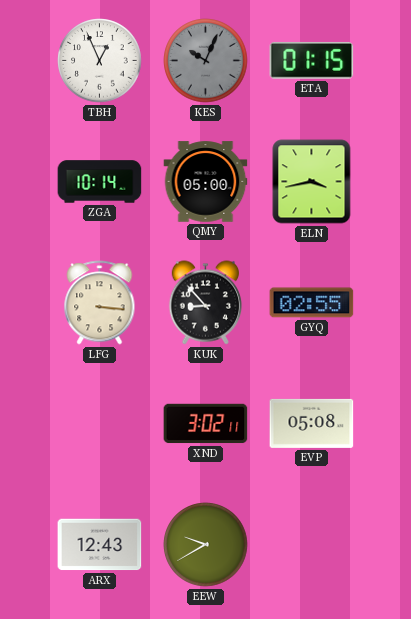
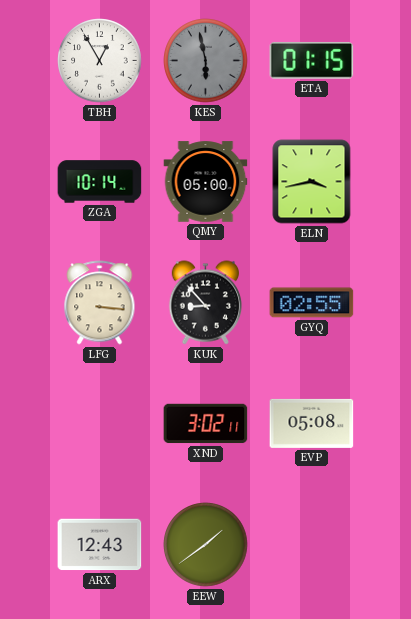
TBH: 12:56 -> 12:55 (100, 61)
KES: 10:04 -> 5:58 (206, 61)
EEW: 9:40 -> 1:39 (206, 545)
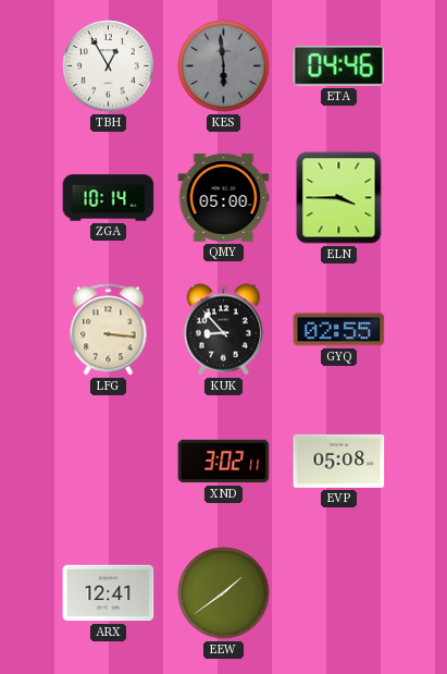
KES: 5:58 -> 5:59 (224, 66)
ETA: 01:15 -> 04:46 (339, 66)
ELN: 3:43 -> 3:45 (339, 198)
ARX: 12:43 -> 12:41 (109, 593)
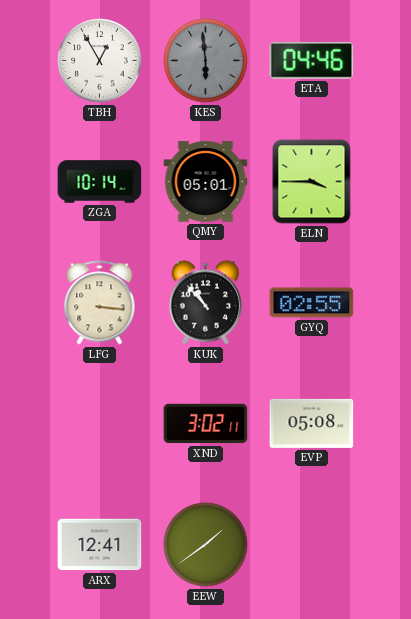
QMY: 05:00 -> 05:01 (206, 182)
KUK: 8:53 -> 10:53 (206, 303)
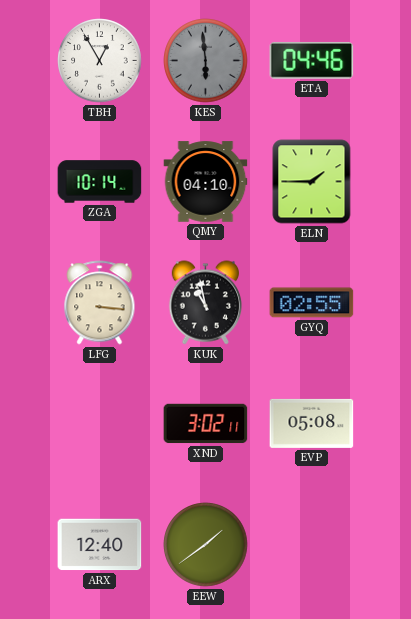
QMY: 05:01 -> 04:10 (206, 182)
ELN: 3:45 -> 1:45 (312, 182)
KUK: 10:53 -> 10:58 (206, 303)
ARX: 12:41 -> 12:40 (100, 545)
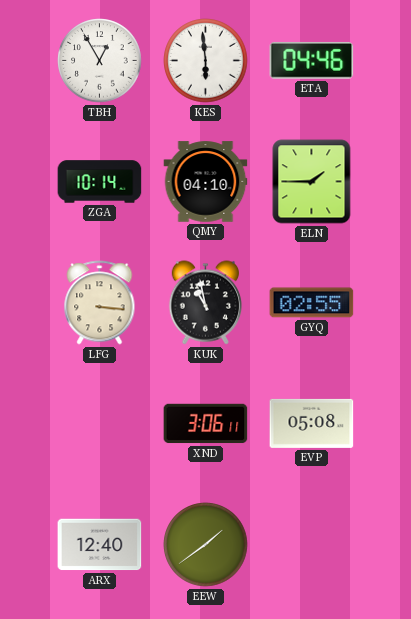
KES dial: grey -> white (206, 61)
XND: 3:02 -> 3:06 (206, 424)
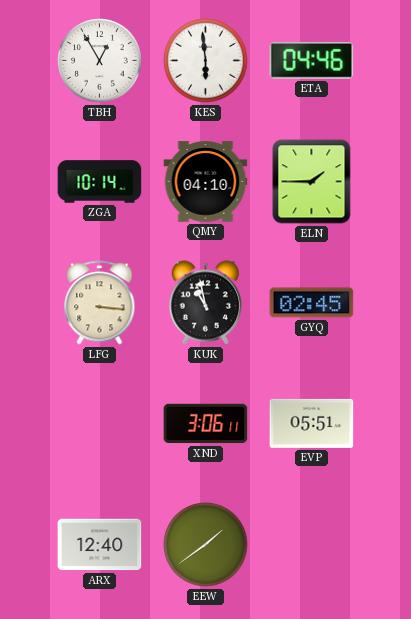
GYQ: 02:55 -> 02:45 (312, 303)
EVP: 05:08 -> 05:51 (312, 423)
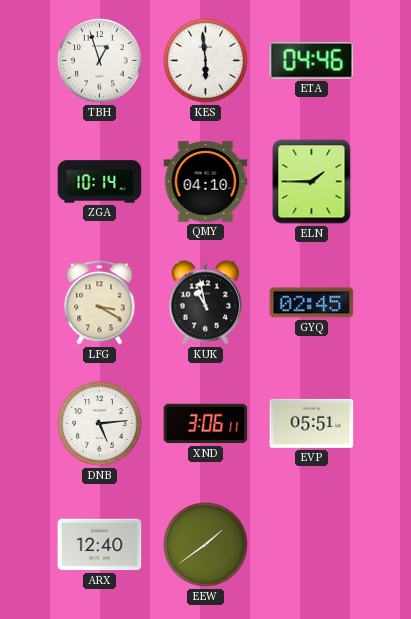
TBH: 12:55 -> 12:57 (100, 61)
LFG: 3:16 -> 3:20 (100, 303)
DNB: none -> 5:14 (100, 424)
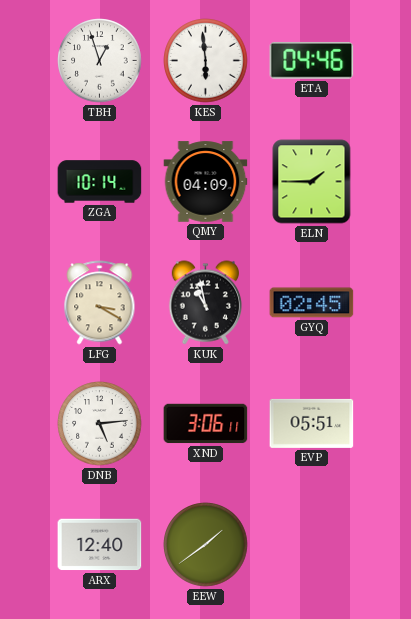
QMY: 04:10 -> 04:09 (206, 182)
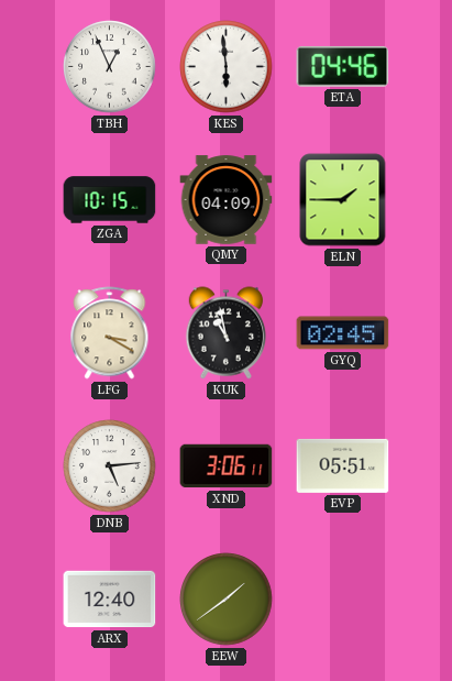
TBH: 12:57 -> 12:56 (110, 67)
ZGA: 10:14 -> 10:15 (110, 200)
